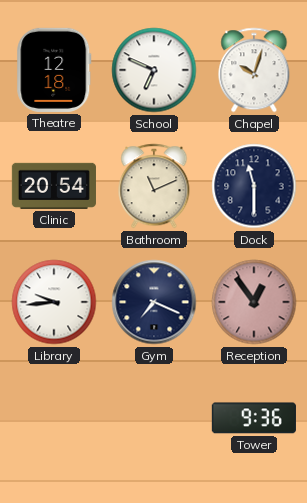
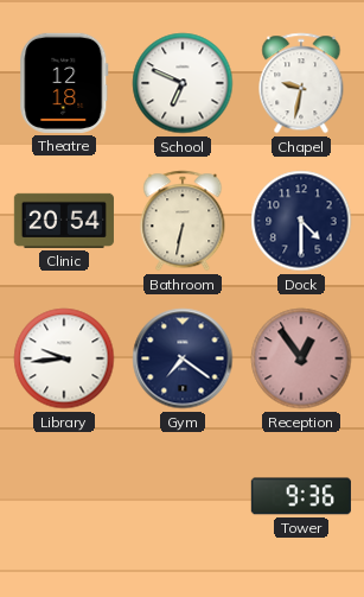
Chapel: 10:03 -> 9:32 (301, 83)
Bathroom: 11:11 -> 6:32 (183, 221)
Dock: 11:30 -> 4:30 (301, 221)
Gym: 7:19 -> 7:21 (183, 358)
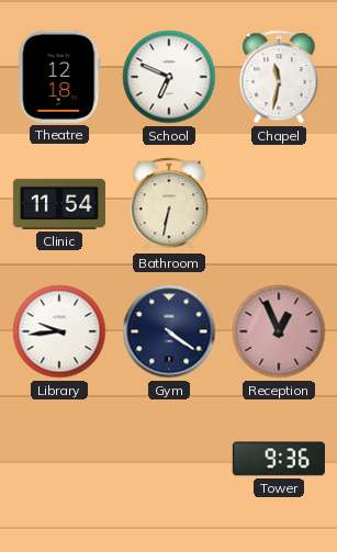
Chapel: 9:32 -> 11:32 (279, 77)
Clinic: 20:54 -> 11:54 (59, 204)
Dock: 4:30 -> none (301, 221)
Gym: 7:21 -> 4:21 (169, 331)
Reception: 12:54 -> 12:56 (279, 331)
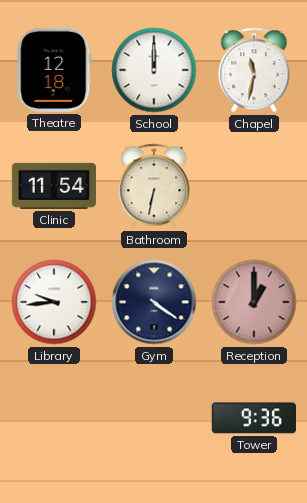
School: 6:49 -> 12:00 (154, 70)
Reception: 12:56 -> 1:00 (254, 302)
